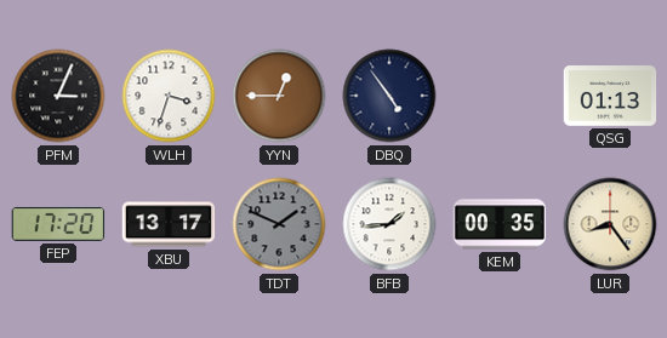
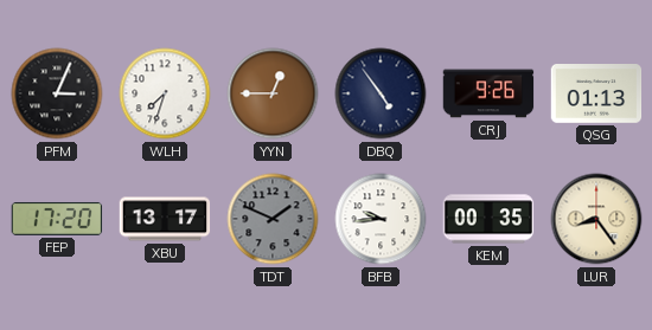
WLH: 3:33 -> 7:33 (165, 93)
CRJ: none -> 9:26 (488, 93)
BFB: 1:44 -> 9:44 (381, 219)
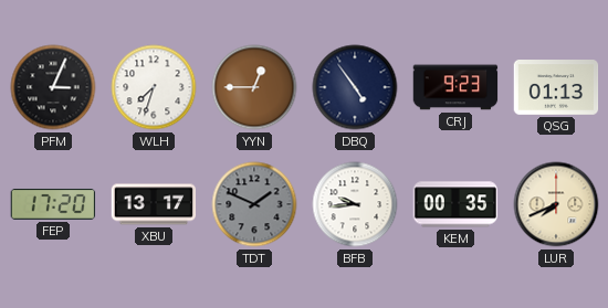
CRJ: 9:26 -> 9:23 (455, 87)
LUR: 8:24 -> 7:41 (556, 204)
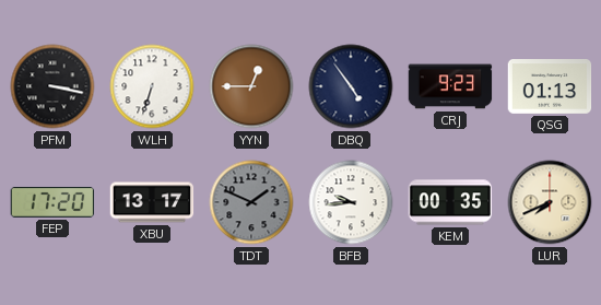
PFM: 3:04 -> 3:17 (52, 86)
WLH: 7:33 -> 6:33 (152, 86)
